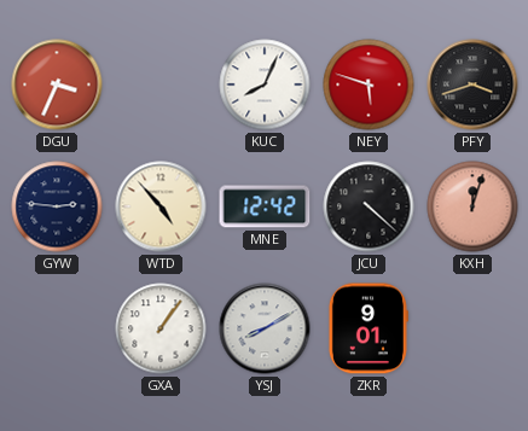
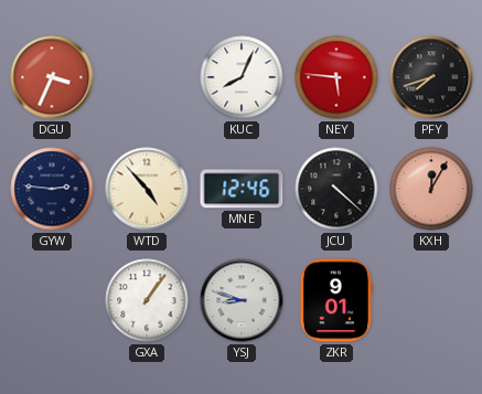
NEY: 5:48 -> 5:46 (336, 77)
PFY: 3:42 -> 7:42 (431, 77)
MNE: 12:42 -> 12:46 (242, 189)
KXH: 12:03 -> 12:05 (431, 189)
YSJ: 8:10 -> 8:48 (242, 300)
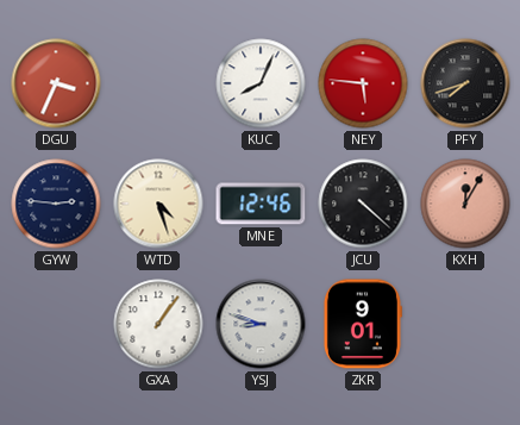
WTD: 4:53 -> 4:27 (158, 204)
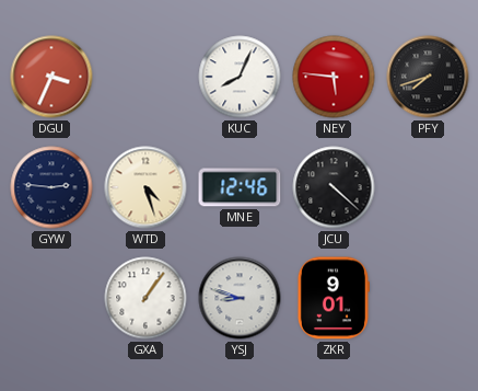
KXH: 12:05 -> none (465, 204)
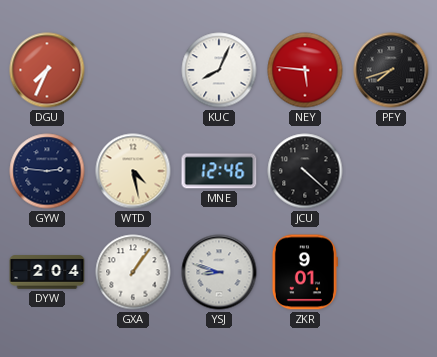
DGU: 3:34 -> 7:34 (47, 70)
WTD: 4:27 -> 4:28 (133, 171)
DYW: none -> 2:04 (47, 272)
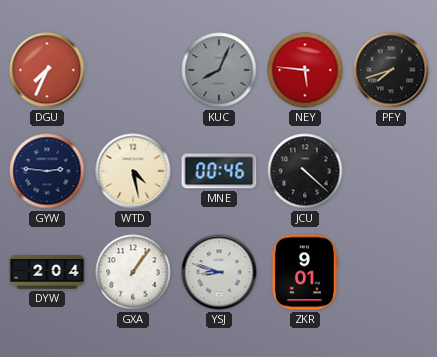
KUC dial: white -> grey (219, 70)
MNE: 12:46 -> 00:46 (219, 171)
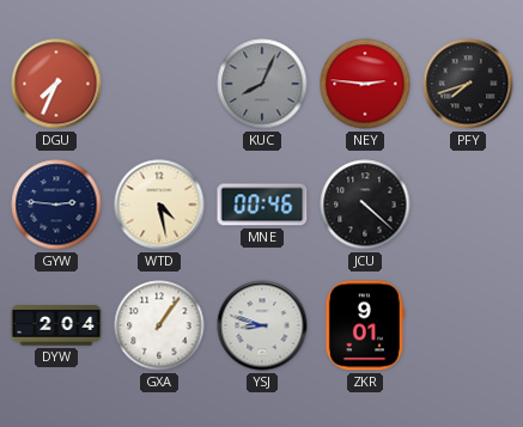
NEY: 5:46 -> 2:46 (365, 84)
